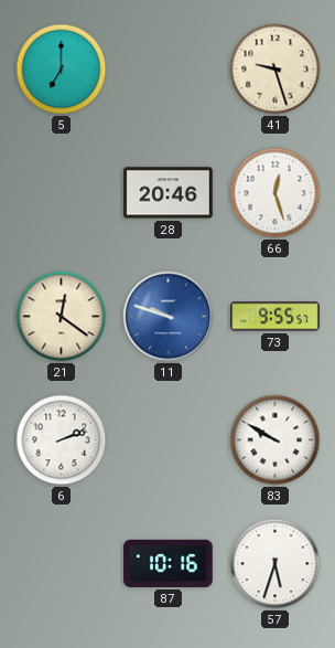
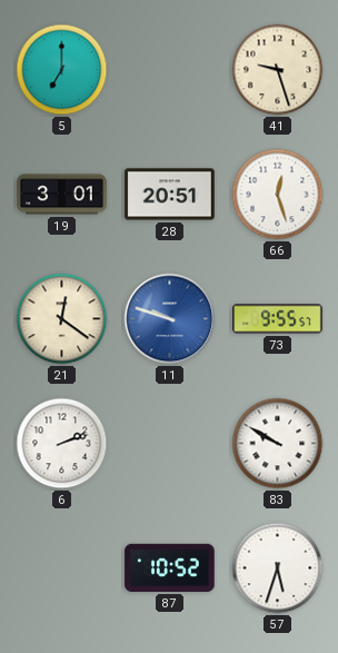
19: none -> 3:01 (62, 195)
28: 20:46 -> 20:51 (170, 195)
87: 10:16 -> 10:52 (170, 567)
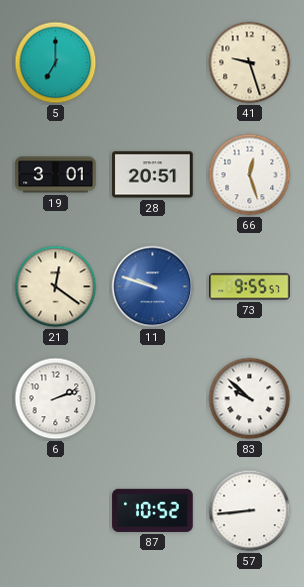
83: 9:50 -> 9:52 (250, 399)
57: 5:33 -> 8:44 (250, 511)
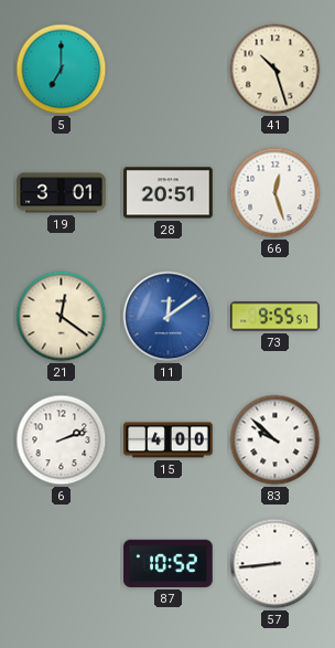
41: 9:27 -> 10:27 (275, 70)
11: 9:48 -> 12:09 (169, 317)
15: none -> 4:00 (169, 440)
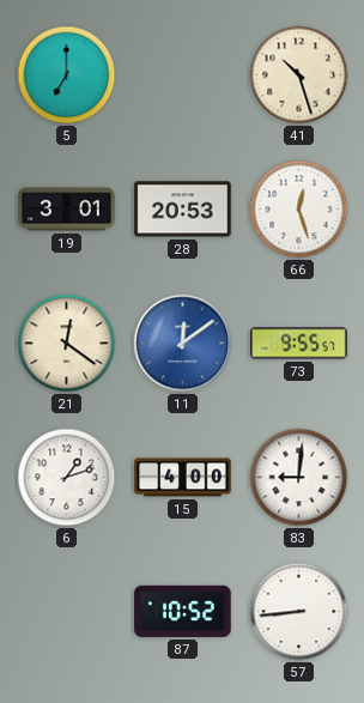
28: 20:51 -> 20:53 (183, 210)
6: 2:12 -> 1:12 (67, 478)
83: 9:52 -> 9:01 (299, 478)
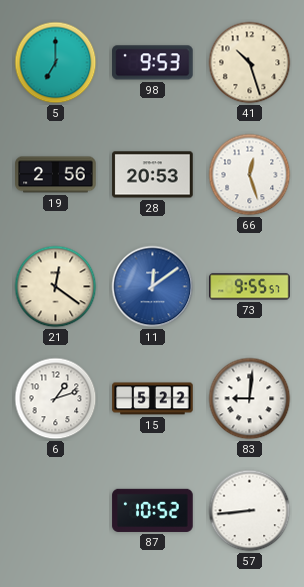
98: none -> 9:53 (153, 63)
19: 3:01 -> 2:56 (56, 175)
15: 4:00 -> 5:22 (153, 399)
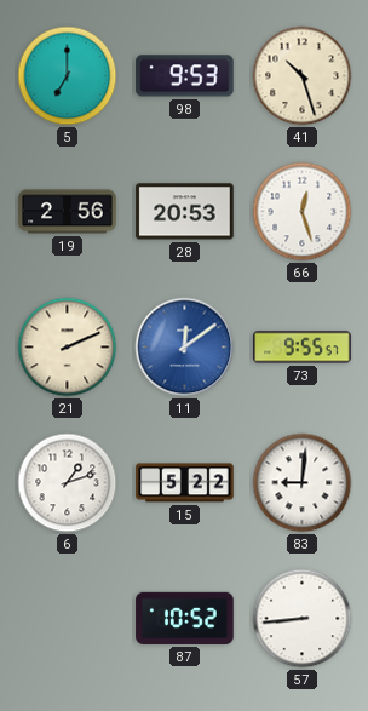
21: 12:21 -> 2:11 (68, 348)
